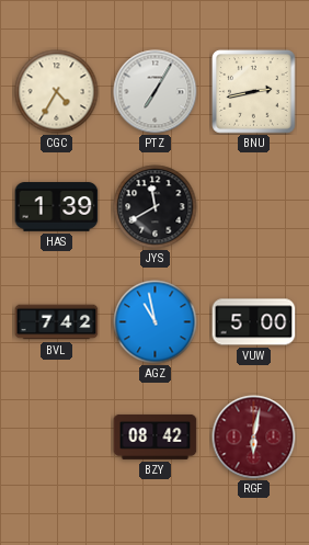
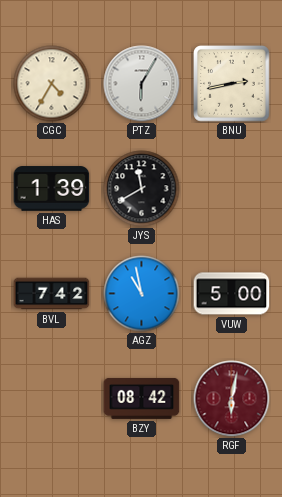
PTZ: 7:05 -> 6:05 (142, 84)
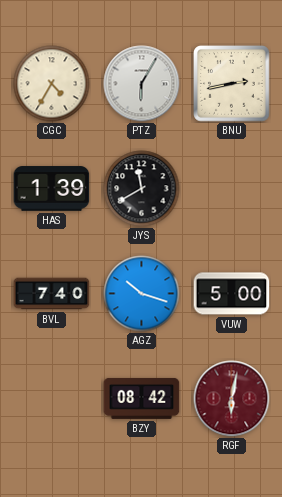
BVL: 7:42 -> 7:40 (52, 294)
AGZ: 10:58 -> 10:18 (142, 294)
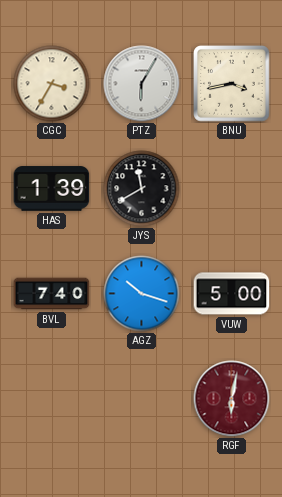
CGC: 4:35 -> 3:35 (52, 84)
BNU: 2:43 -> 3:43 (232, 84)
BZY: 08:42 -> none (142, 398)
